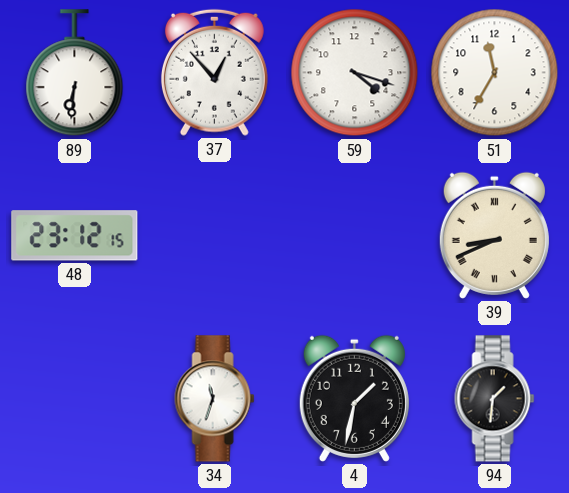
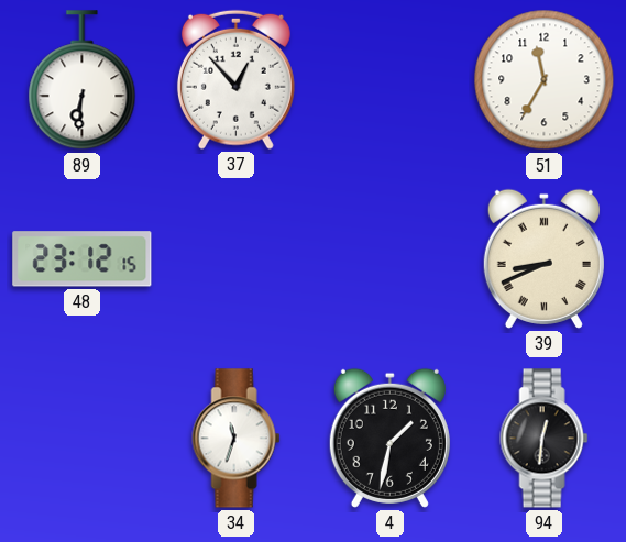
59: 4:18 -> none (355, 73)
94: 1:31 -> 12:31 (545, 439)
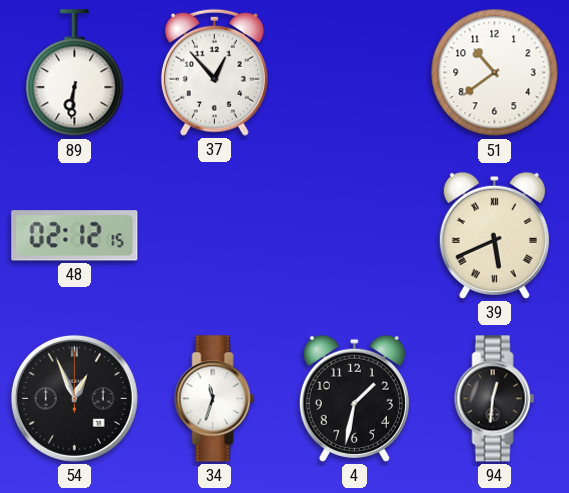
51: 11:35 -> 10:39 (495, 73)
48: 23:12 -> 02:12 (75, 236)
39: 8:41 -> 5:41 (494, 235)
54: none -> 12:56 (74, 398)
